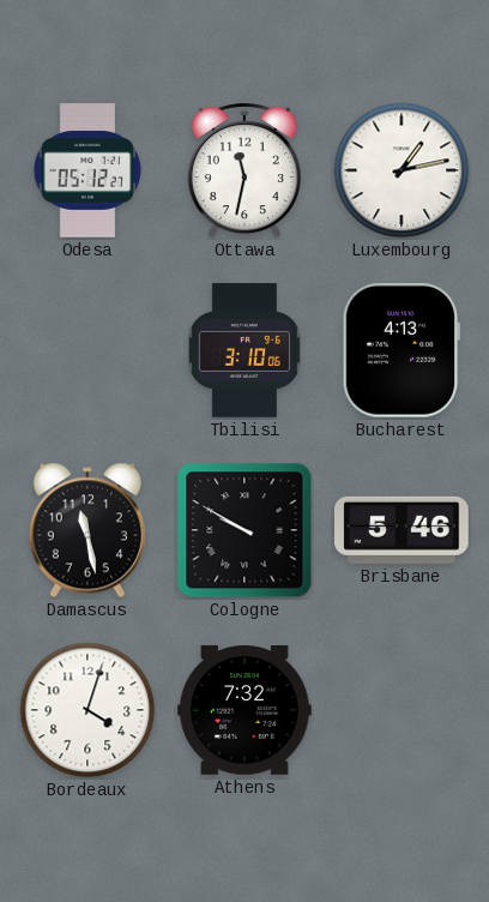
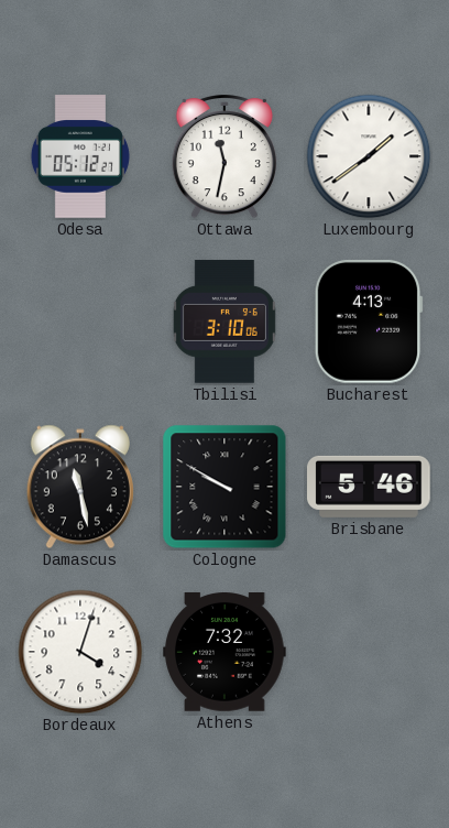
Luxembourg: 1:13 -> 1:39 (369, 156)
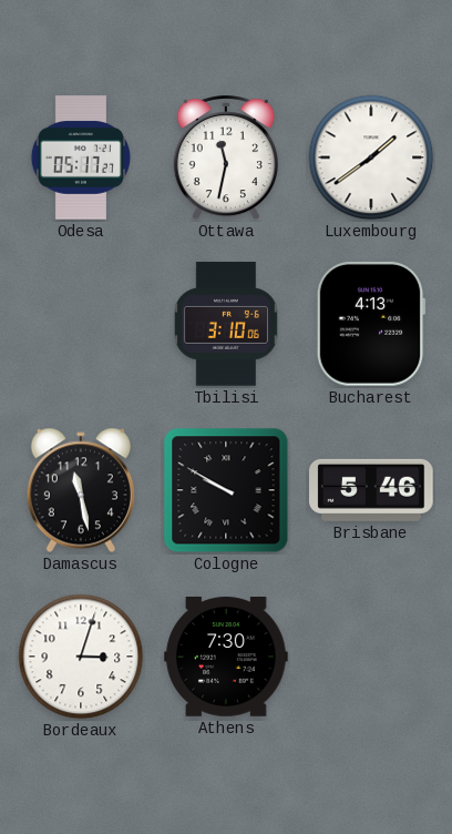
Odesa: 05:12 -> 05:17 (81, 157)
Bordeaux: 4:03 -> 3:03 (81, 657)
Athens: 7:32 -> 7:30 (226, 658)
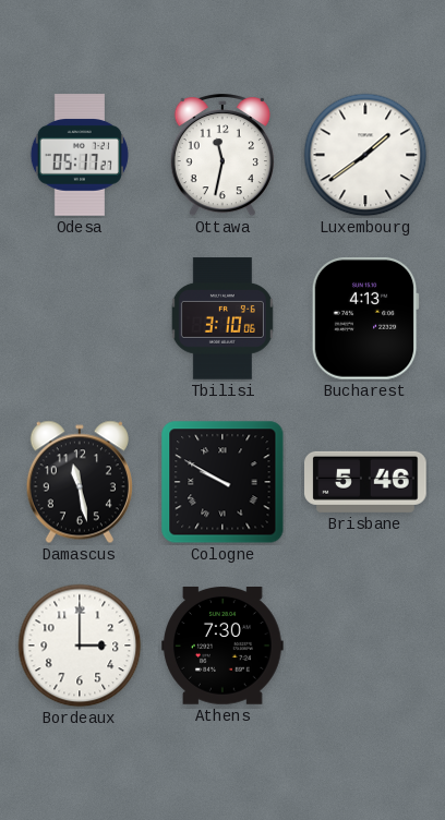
Bordeaux: 3:03 -> 3:00 (80, 646)
